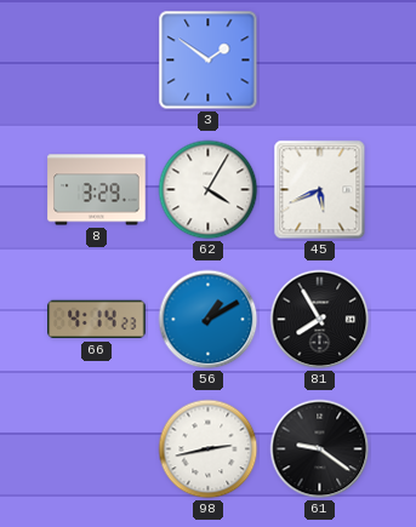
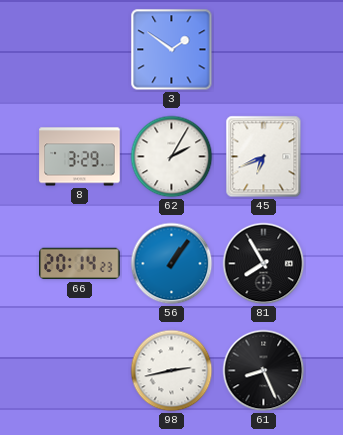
62: 4:05 -> 2:05 (172, 157)
45: 5:41 -> 6:41 (264, 157)
66: 4:14 -> 20:14 (80, 264)
56: 1:10 -> 1:06 (172, 264)
61: 9:21 -> 8:26 (264, 371)
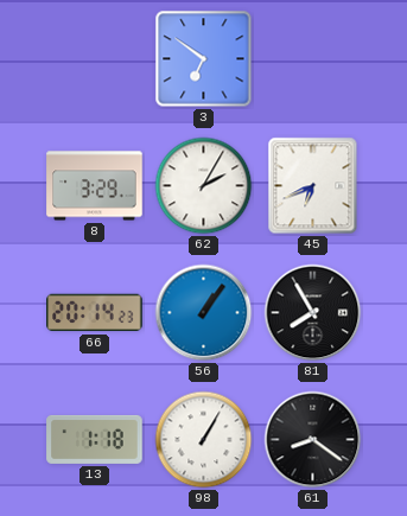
3: 1:51 -> 6:51 (204, 59)
13: none -> 1:18 (95, 439)
98: 2:43 -> 1:05 (204, 440)
61: 8:26 -> 8:21 (313, 440)
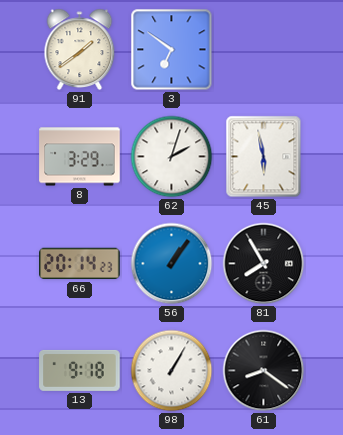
91: none -> 1:39 (80, 50)
62: 2:05 -> 2:03 (172, 157)
45: 6:41 -> 5:58 (264, 157)
13: 1:18 -> 9:18 (80, 370)
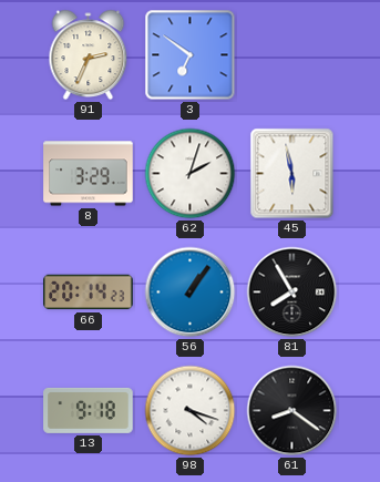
91: 1:39 -> 2:34 (89, 55)
98: 1:05 -> 4:18 (191, 411)
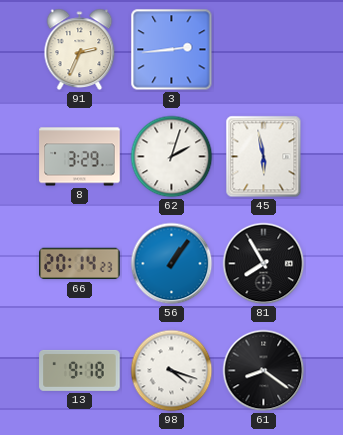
3: 6:51 -> 2:44 (172, 50)
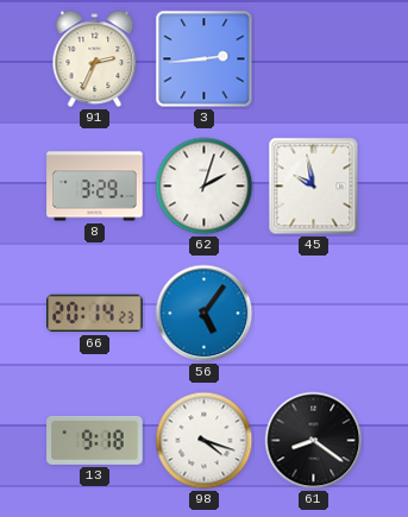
45: 5:58 -> 9:58 (314, 187)
56: 1:06 -> 5:06 (205, 314)
81: 7:55 -> none (264, 264)
